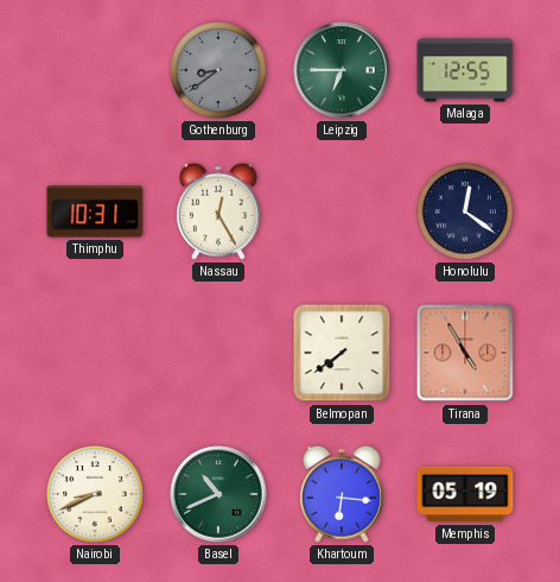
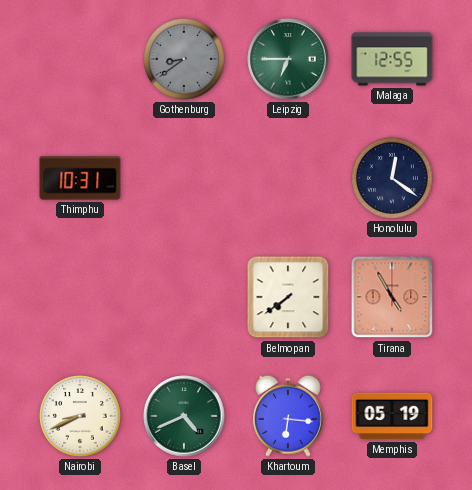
Nassau: 12:25 -> none (218, 211)
Basel: 10:41 -> 4:41 (184, 416)
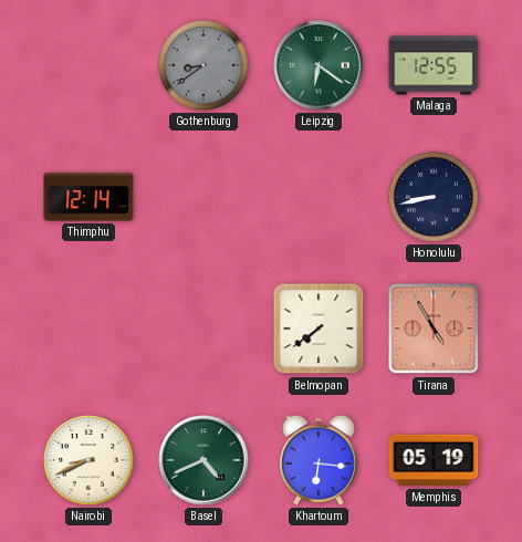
Leipzig: 6:45 -> 6:21 (319, 65)
Thimphu: 10:31 -> 12:14 (88, 197)
Honolulu: 12:21 -> 8:43 (435, 198)
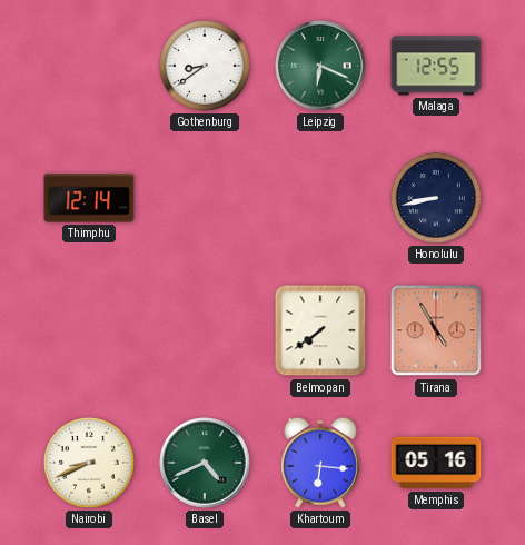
Gothenburg dial: grey -> white (206, 67)
Leipzig: 6:21 -> 6:19 (320, 66)
Memphis: 05:19 -> 05:16 (436, 463)
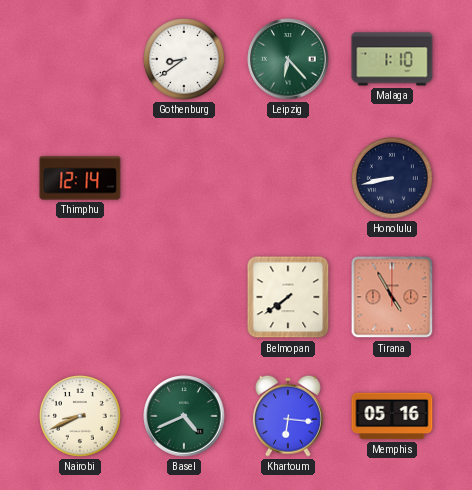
Leipzig: 6:19 -> 6:23 (288, 59)
Malaga: 12:55 -> 1:10 (392, 59)
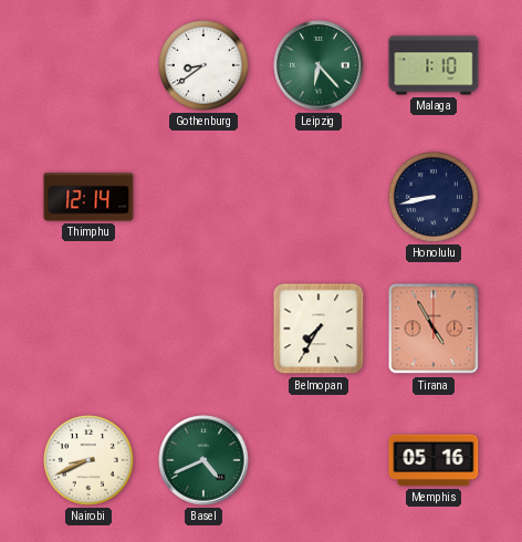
Belmopan: 7:39 -> 7:35 (319, 329)
Khartoum: 6:16 -> none (288, 416)
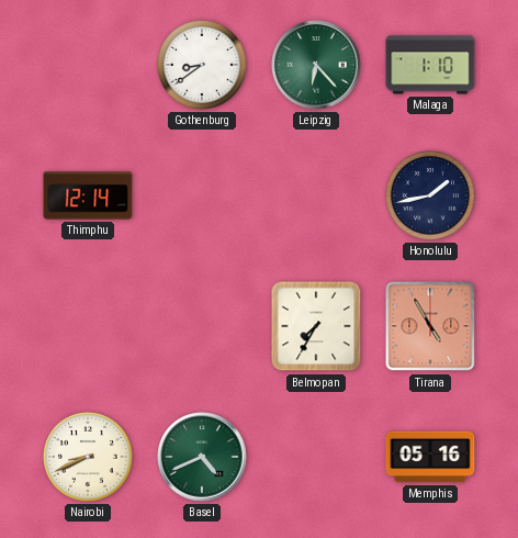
Honolulu: 8:43 -> 1:43 (431, 197)
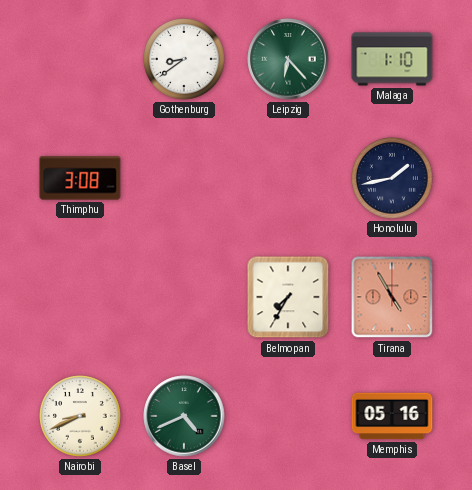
Thimphu: 12:14 -> 3:08 (80, 178)
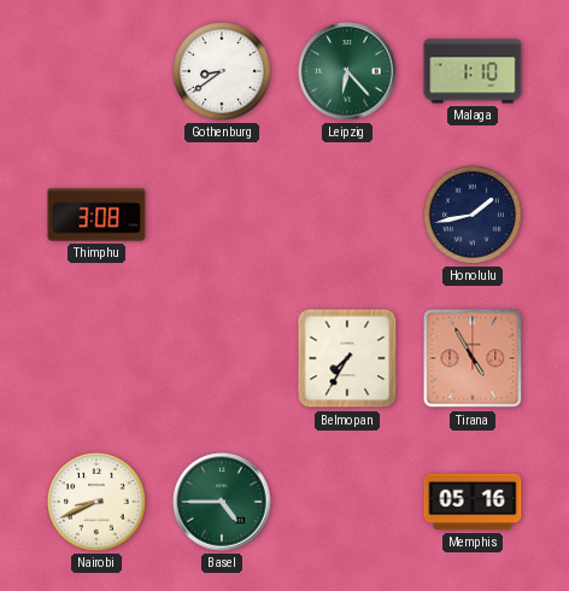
Basel: 4:41 -> 4:45 (222, 502)
